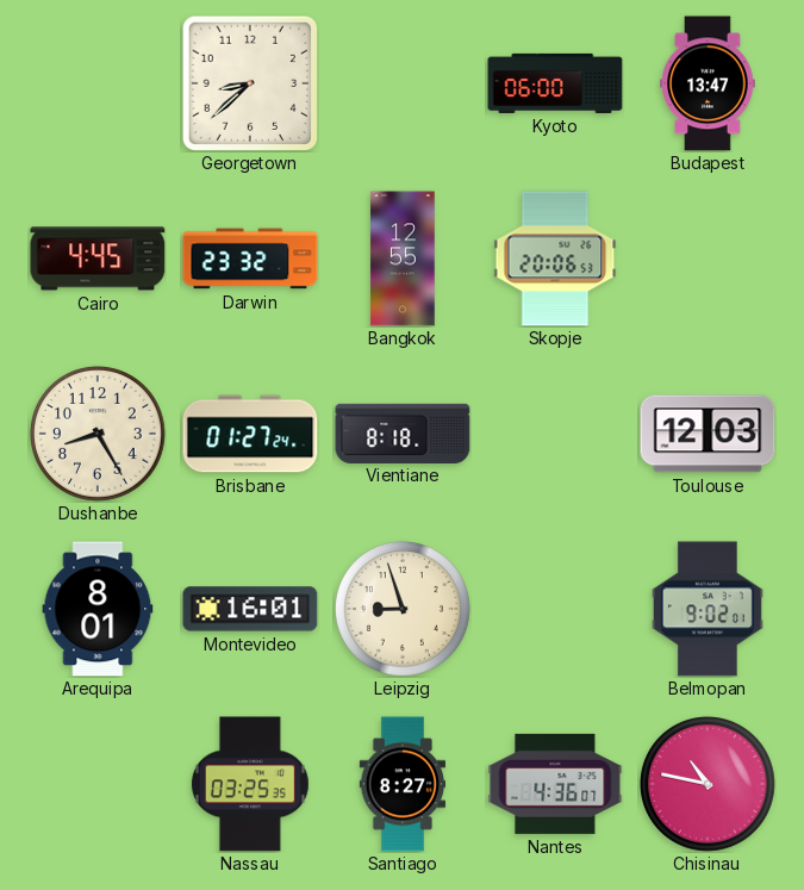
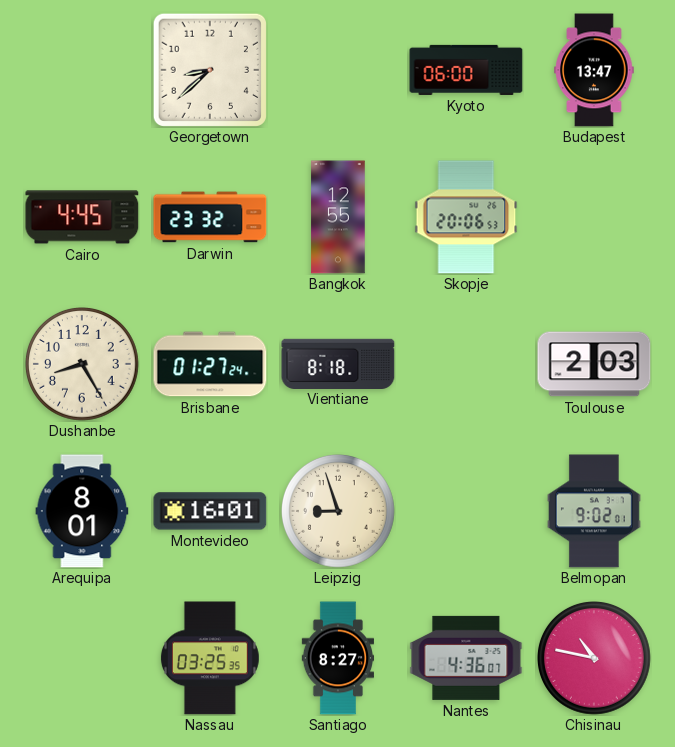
Toulouse: 12:03 -> 2:03 (594, 364)
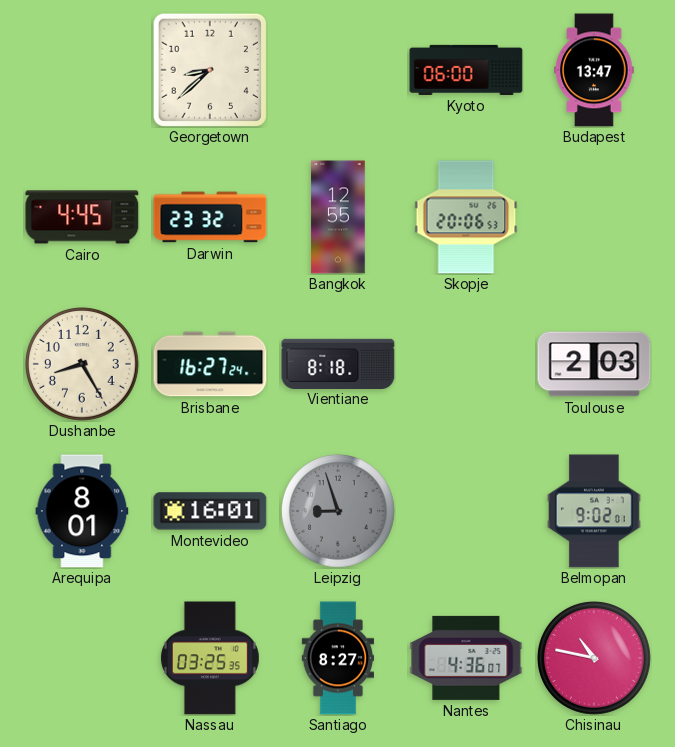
Brisbane: 01:27 -> 16:27 (210, 364)
Leipzig dial: cream -> grey (339, 512)
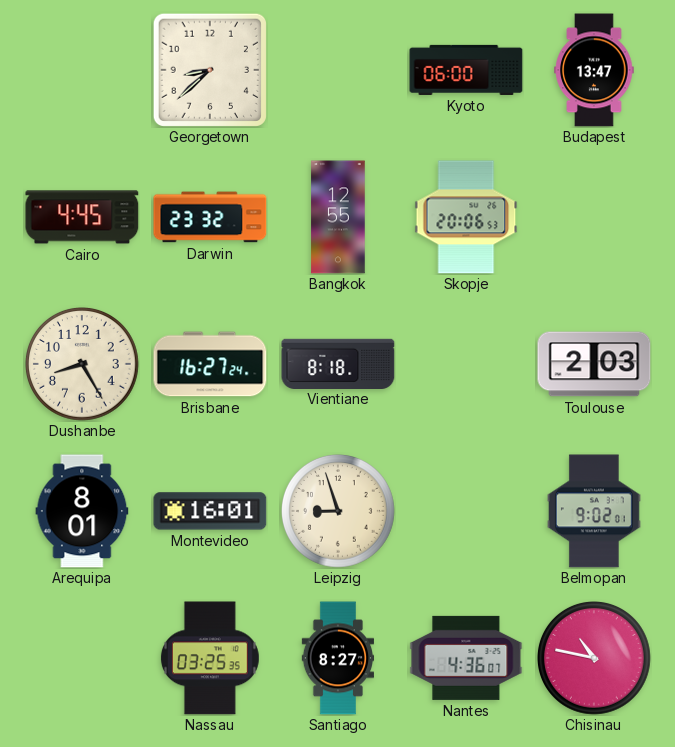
Leipzig dial: grey -> cream (339, 512)
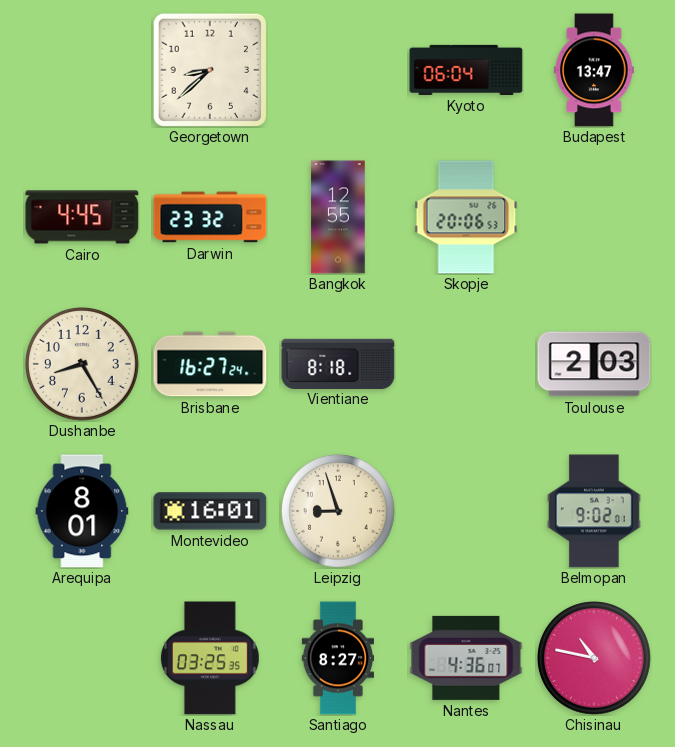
Kyoto: 06:00 -> 06:04 (466, 70)
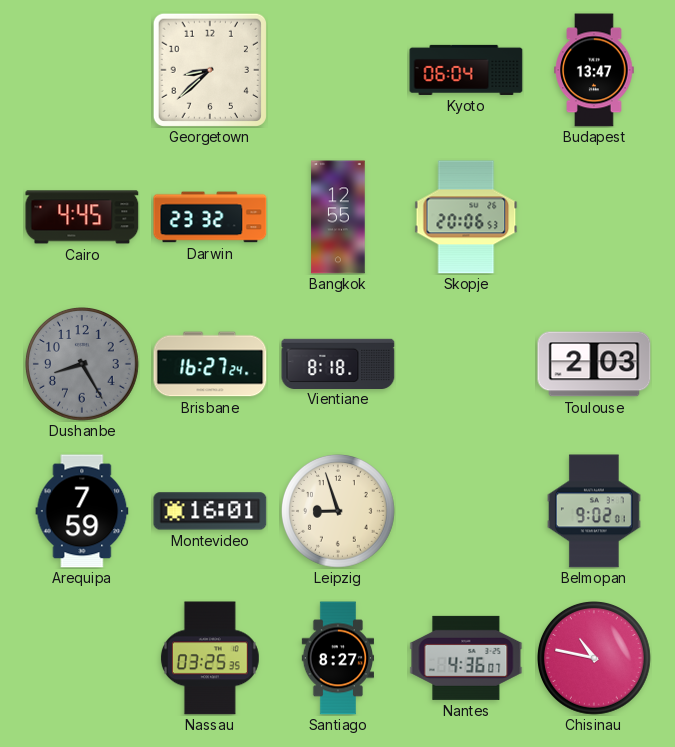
Dushanbe dial: cream -> grey (83, 365)
Arequipa: 8:01 -> 7:59 (82, 511)
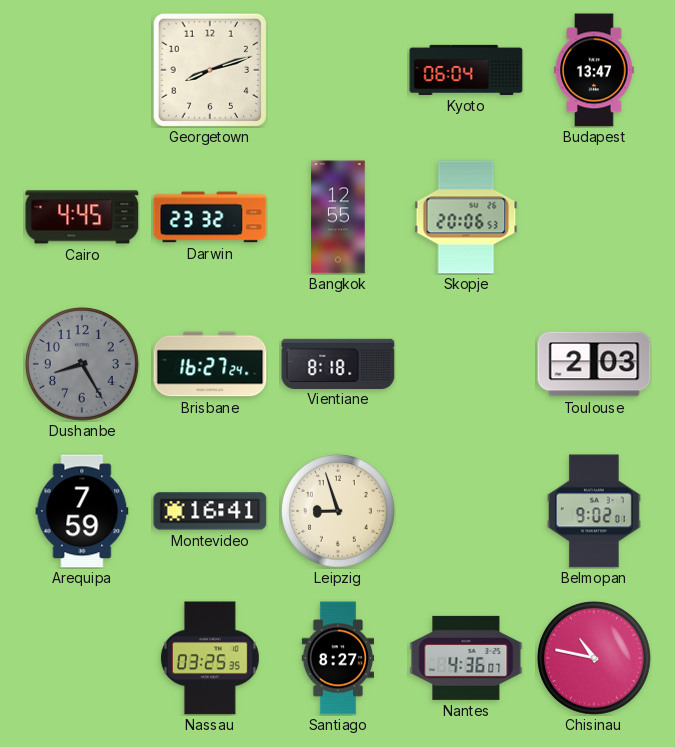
Georgetown: 8:38 -> 8:12 (209, 69)
Montevideo: 16:01 -> 16:41 (210, 511)
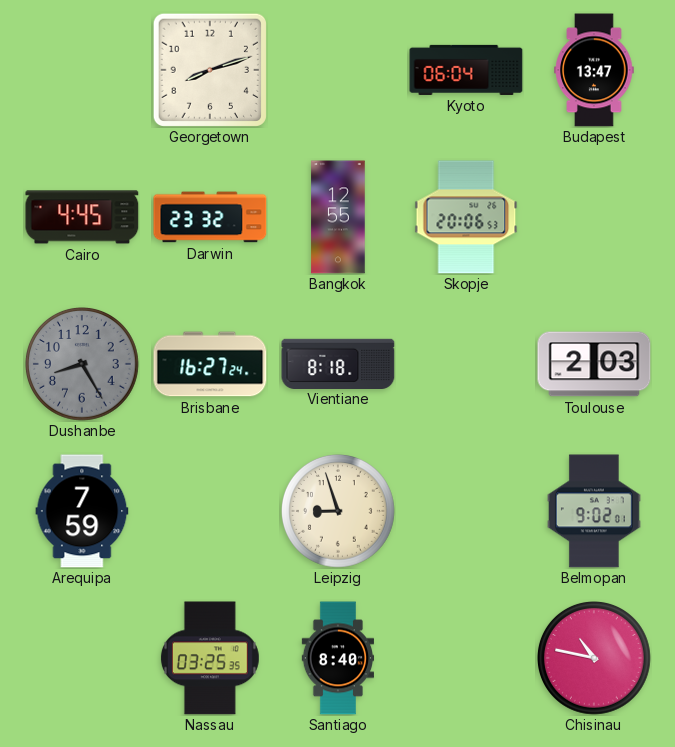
Montevideo: 16:41 -> none (210, 511)
Santiago: 8:27 -> 8:40 (338, 658)
Nantes: 4:36 -> none (466, 658)
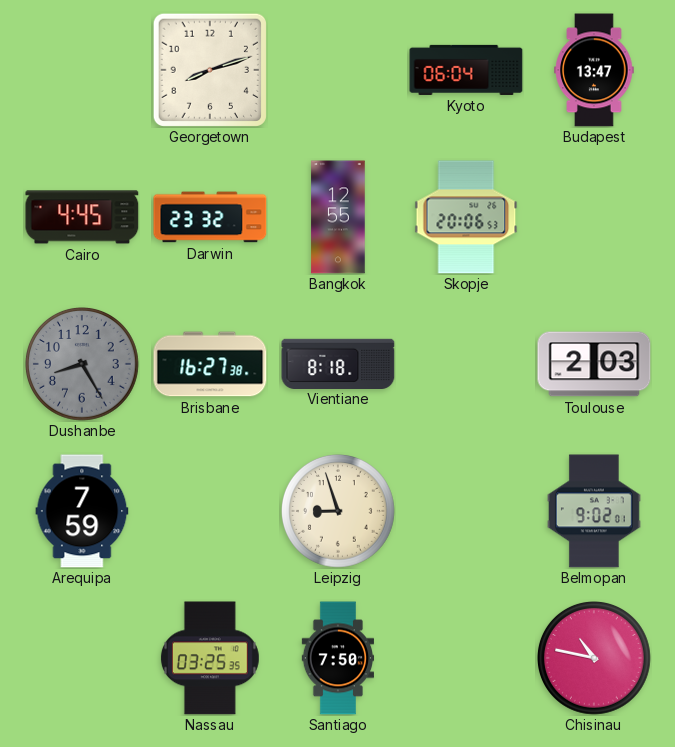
Brisbane: 16:27:24 -> 16:27:38 (210, 364)
Santiago: 8:40 -> 7:50 (338, 658)
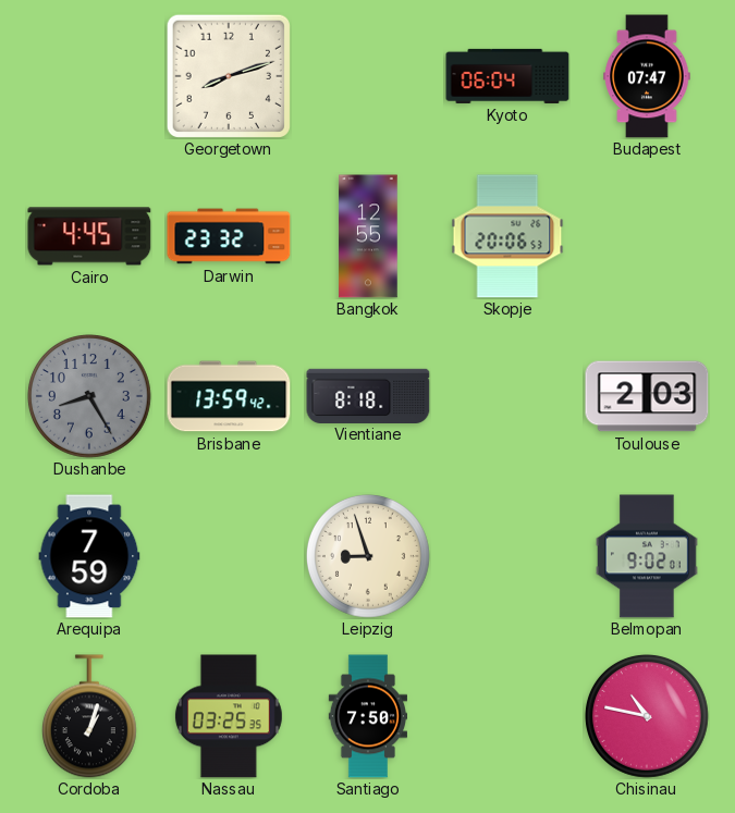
Budapest: 13:47 -> 07:47 (647, 76)
Brisbane: 16:27 -> 13:59 (229, 396)
Cordoba: none -> 1:03 (89, 716)
